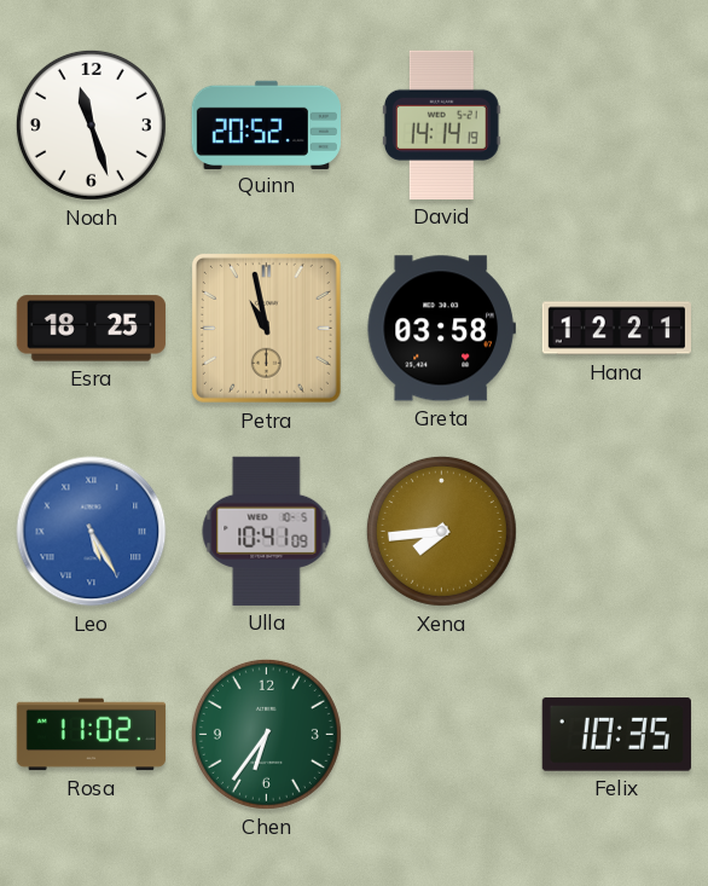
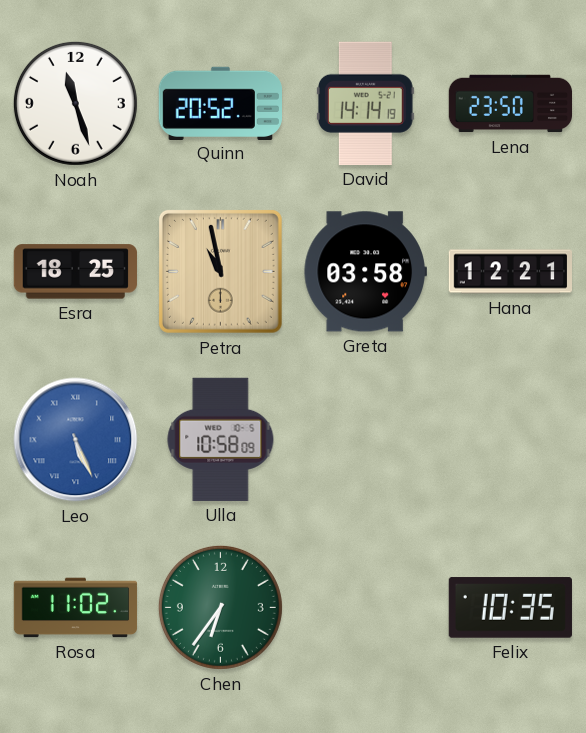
Lena: none -> 23:50 (511, 104)
Leo: 5:25 -> 5:26 (76, 440)
Ulla: 10:41 -> 10:58 (221, 439)
Xena: 7:44 -> none (441, 531)
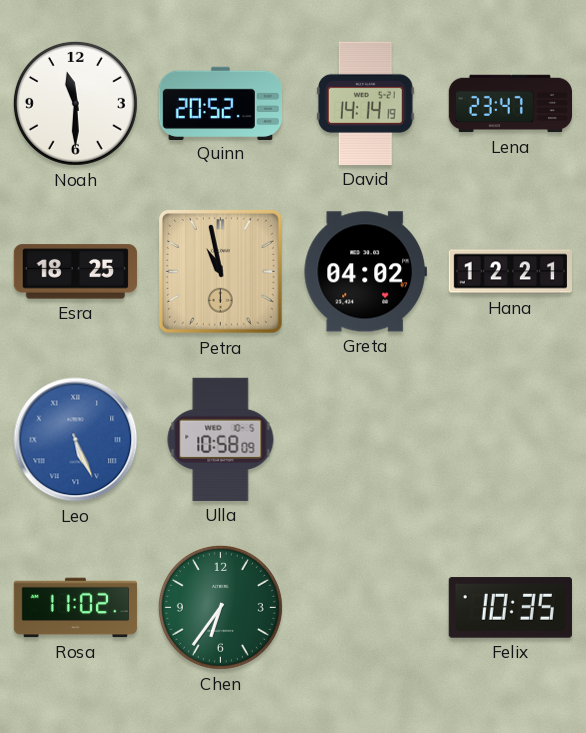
Noah: 11:27 -> 11:30 (75, 103)
Lena: 23:50 -> 23:47 (511, 104)
Greta: 03:58 -> 04:02 (365, 272)
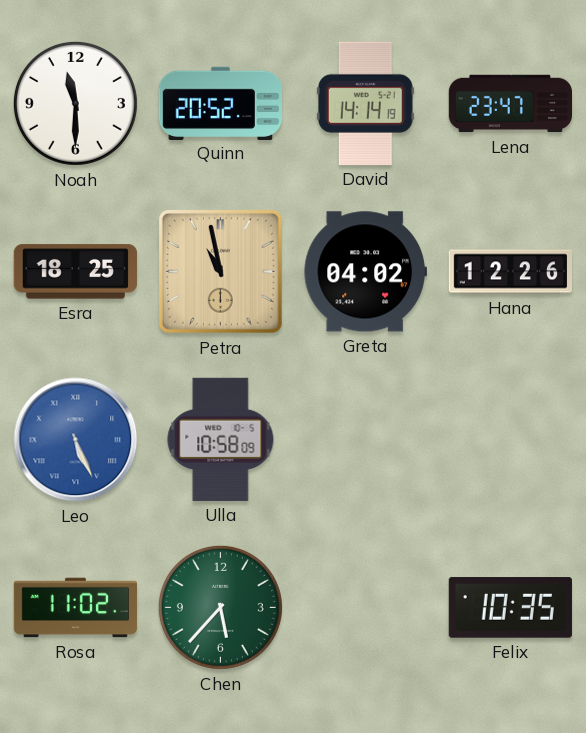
Hana: 12:21 -> 12:26 (511, 272)
Chen: 6:36 -> 5:37 (220, 607)
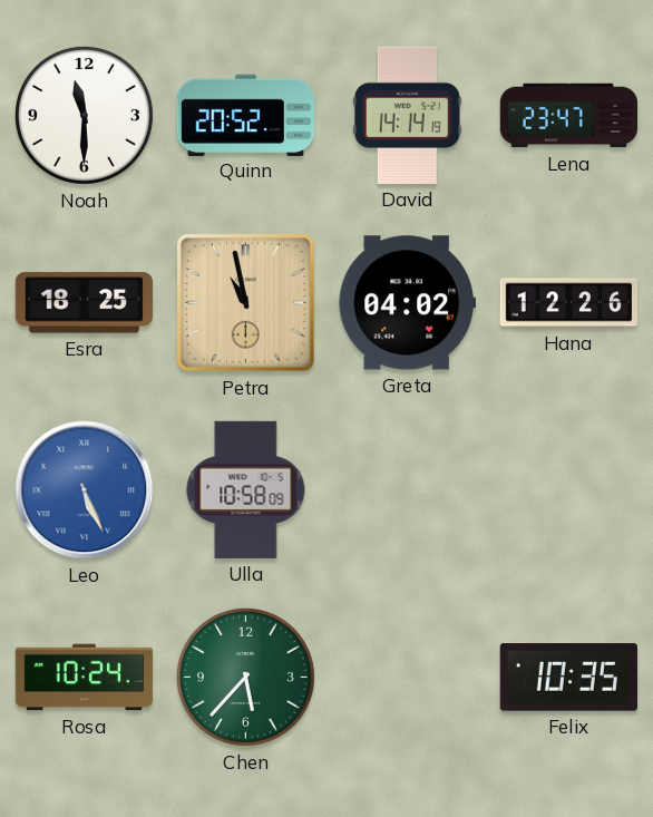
Rosa: 11:02 -> 10:24 (85, 678)
